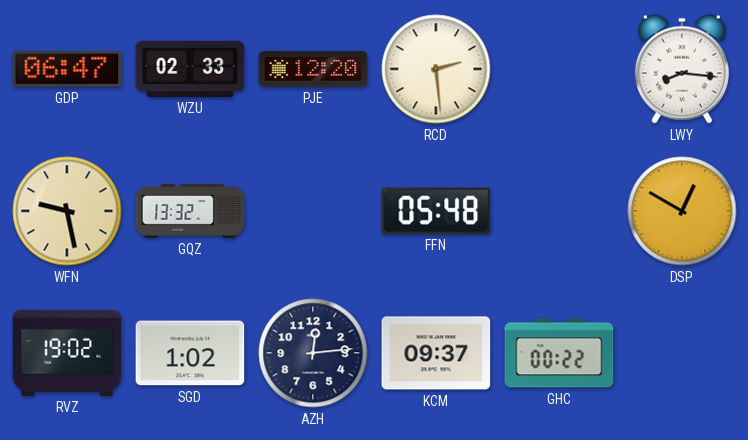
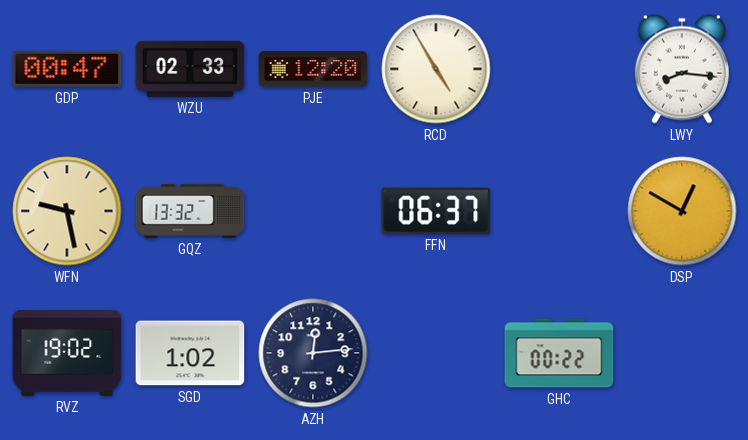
GDP: 06:47 -> 00:47 (67, 69)
RCD: 2:29 -> 4:55 (436, 69)
FFN: 05:48 -> 06:37 (436, 211)
KCM: 09:37 -> none (436, 353)
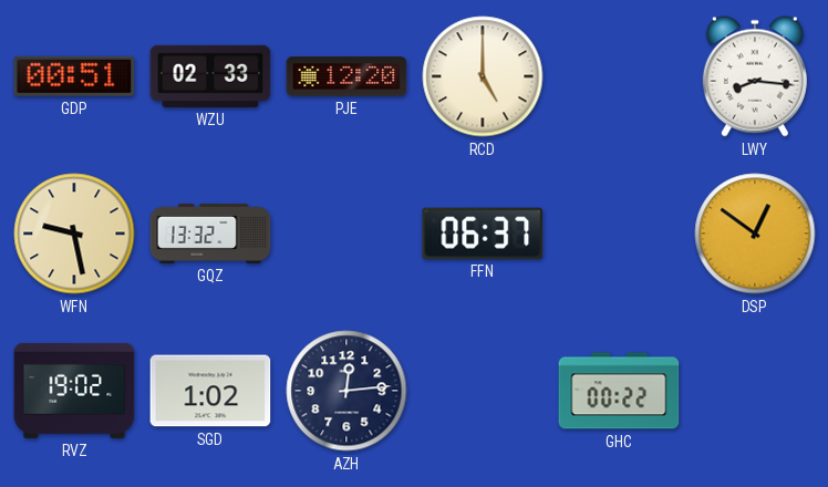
GDP: 00:47 -> 00:51 (74, 76)
RCD: 4:55 -> 5:00 (483, 76)
DSP: 12:50 -> 12:51 (755, 234)
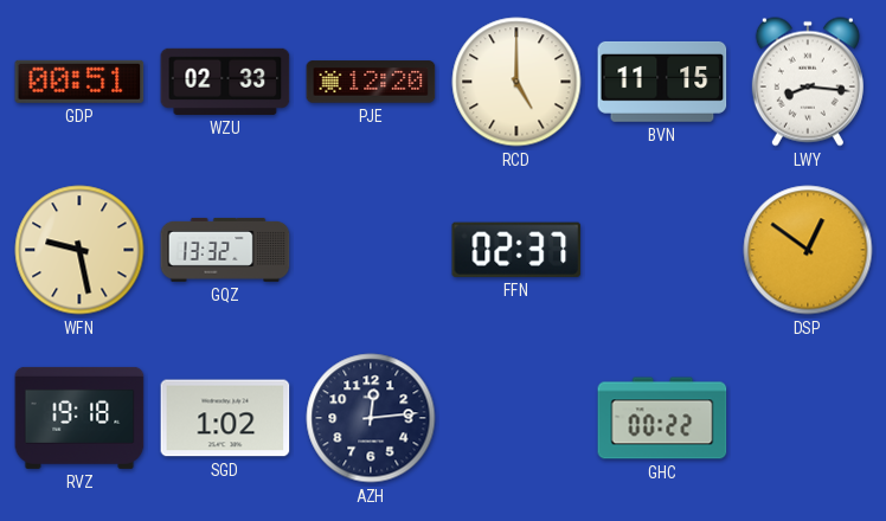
BVN: none -> 11:15 (662, 82)
FFN: 06:37 -> 02:37 (516, 250)
RVZ: 19:02 -> 19:18 (79, 418)
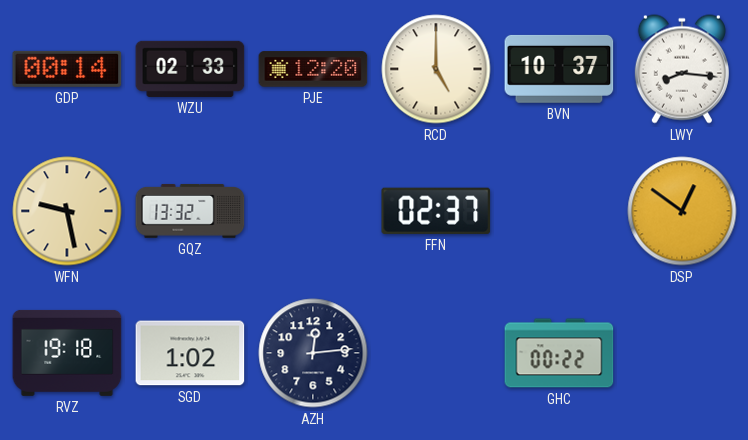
GDP: 00:51 -> 00:14 (67, 69)
BVN: 11:15 -> 10:37 (559, 69)
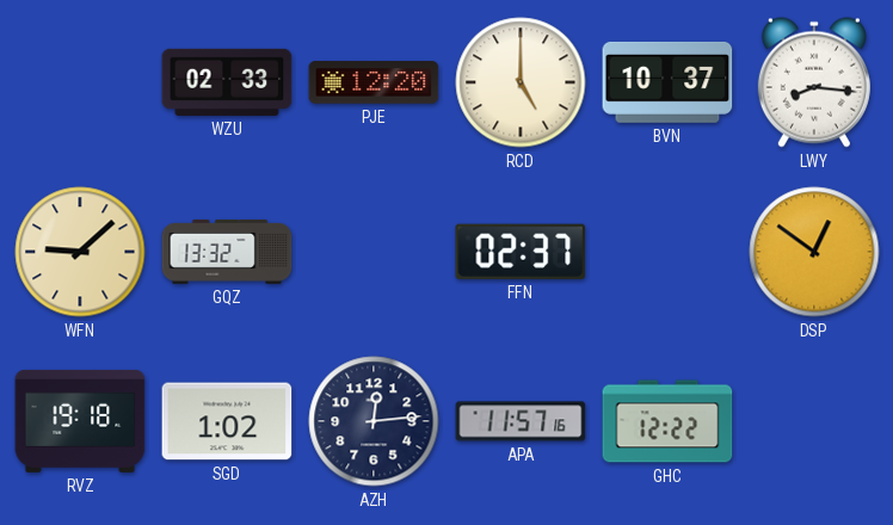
GDP: 00:14 -> none (67, 69)
WFN: 9:28 -> 9:08 (80, 252)
APA: none -> 11:57 (521, 421)
GHC: 00:22 -> 12:22 (667, 421)
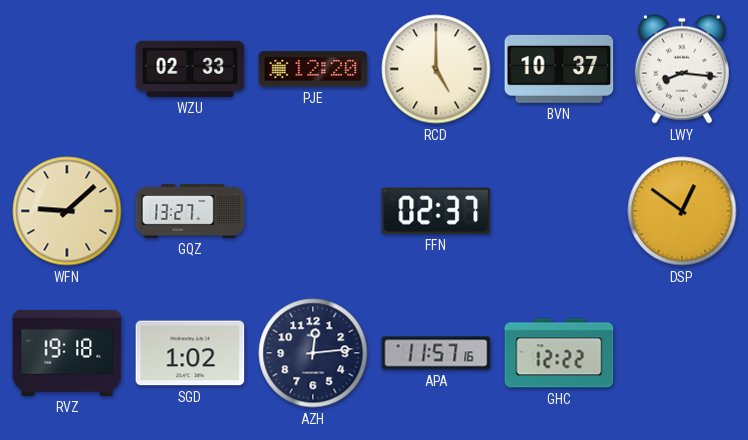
GQZ: 13:32 -> 13:27 (190, 211)
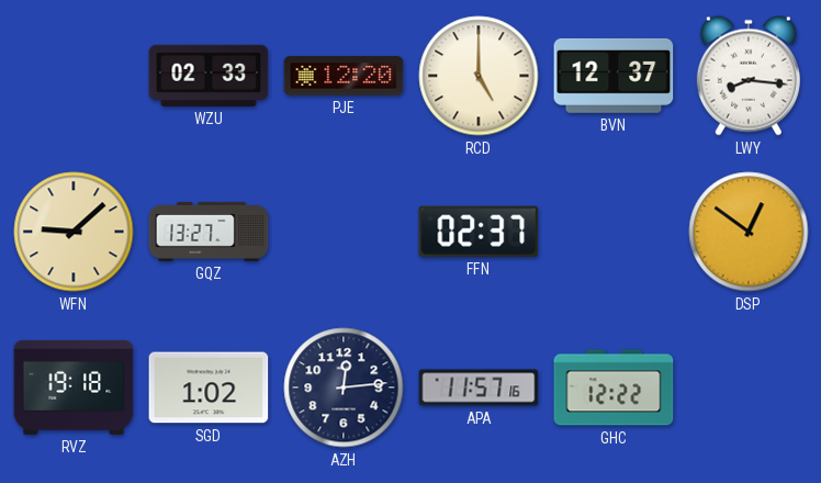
BVN: 10:37 -> 12:37 (614, 76)
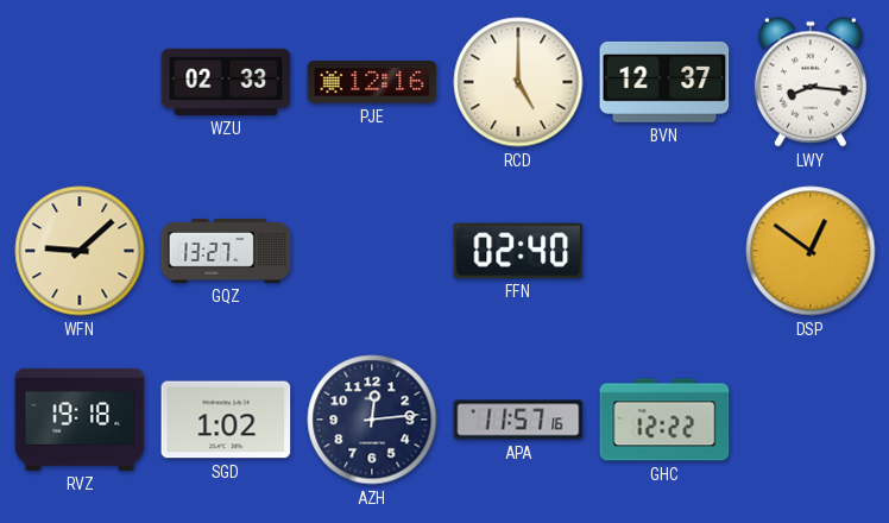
PJE: 12:20 -> 12:16 (372, 82)
FFN: 02:37 -> 02:40 (518, 251)
